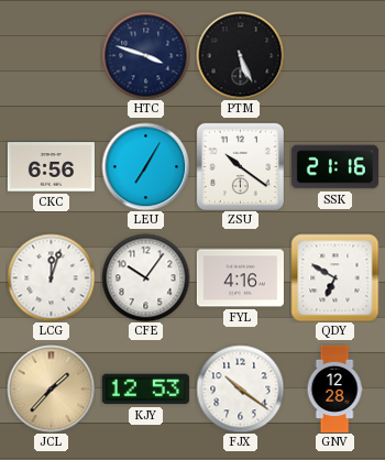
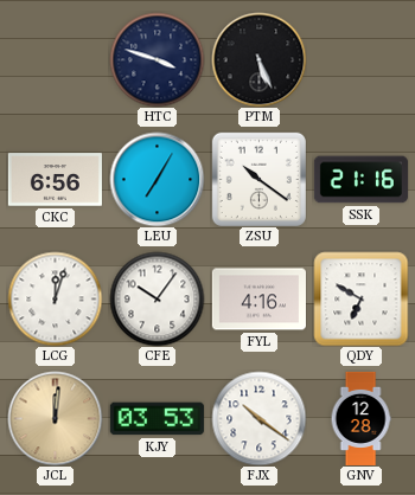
JCL: 1:37 -> 12:01 (55, 418)
KJY: 12:53 -> 03:53 (157, 419)
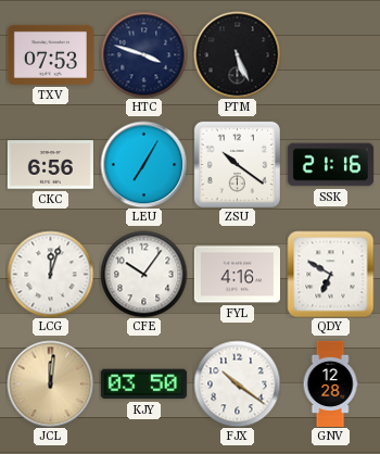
TXV: none -> 07:53 (50, 54)
KJY: 03:53 -> 03:50 (143, 384)
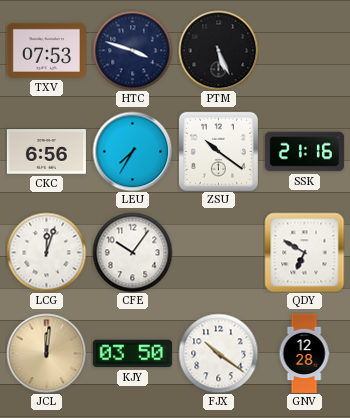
LEU: 7:05 -> 7:35 (132, 151)
FYL: 4:16 -> none (237, 275)
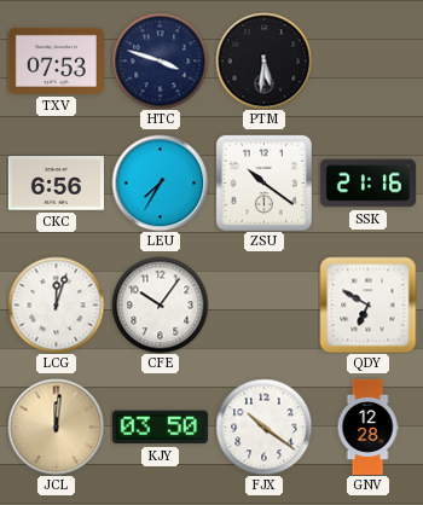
PTM: 5:26 -> 5:31 (263, 60)
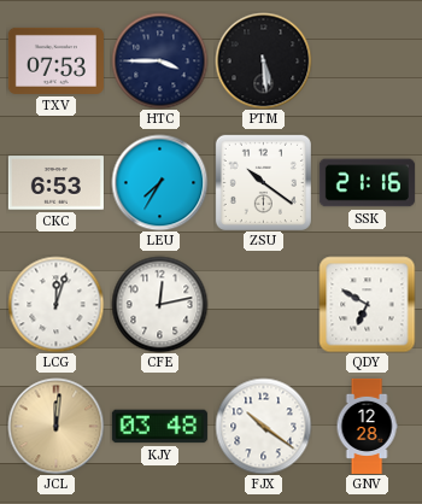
HTC: 3:48 -> 3:45 (159, 60)
PTM: 5:31 -> 5:29 (263, 60)
CKC: 6:56 -> 6:53 (55, 183)
CFE: 10:06 -> 12:13 (159, 304)
KJY: 03:50 -> 03:48 (159, 427)
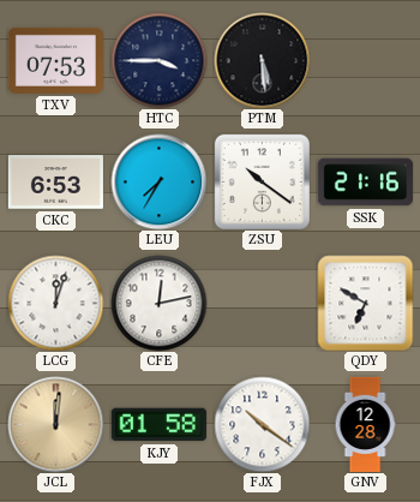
KJY: 03:48 -> 01:58 (158, 425)
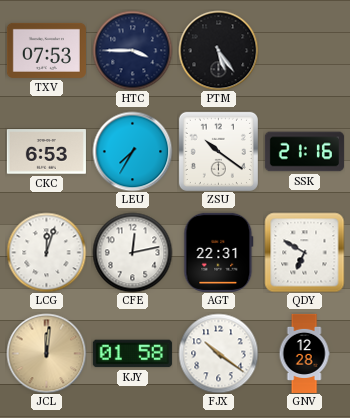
PTM: 5:29 -> 5:24 (218, 50)
AGT: none -> 22:31 (219, 252)
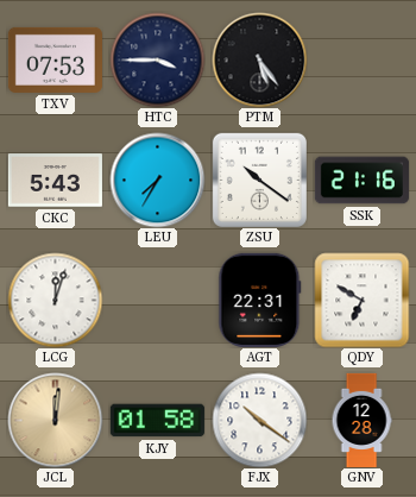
CKC: 6:53 -> 5:43 (55, 181)
CFE: 12:13 -> none (132, 252)
